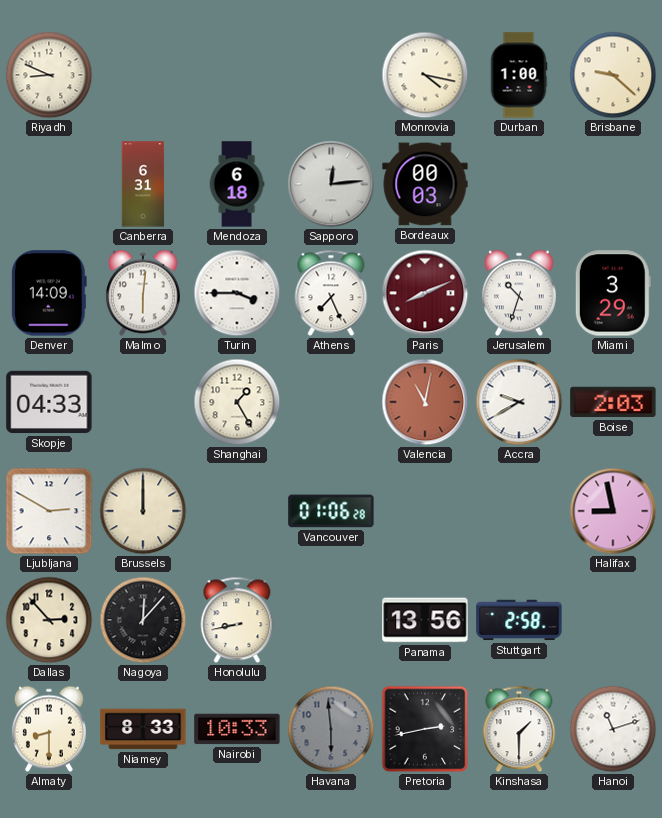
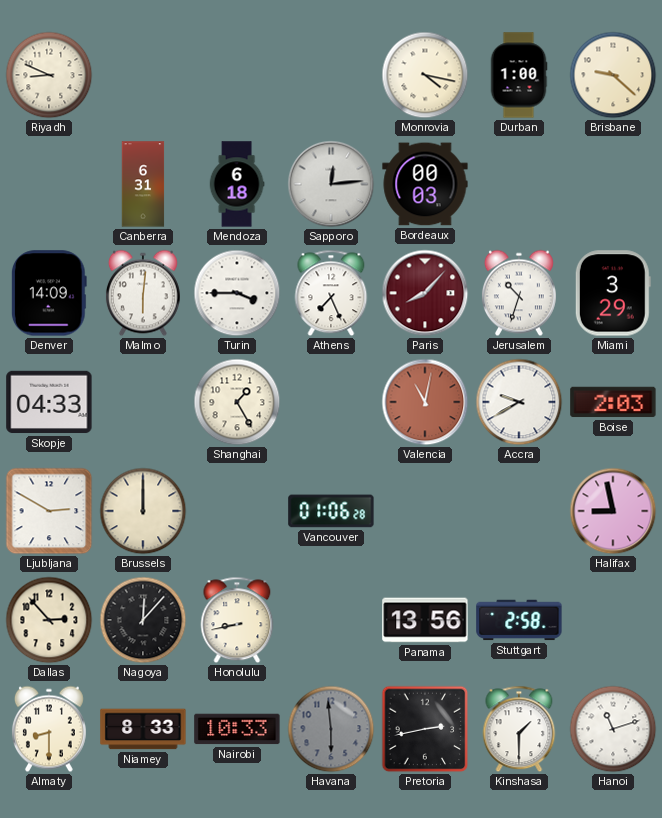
Paris: 8:11 -> 8:07 (425, 293)
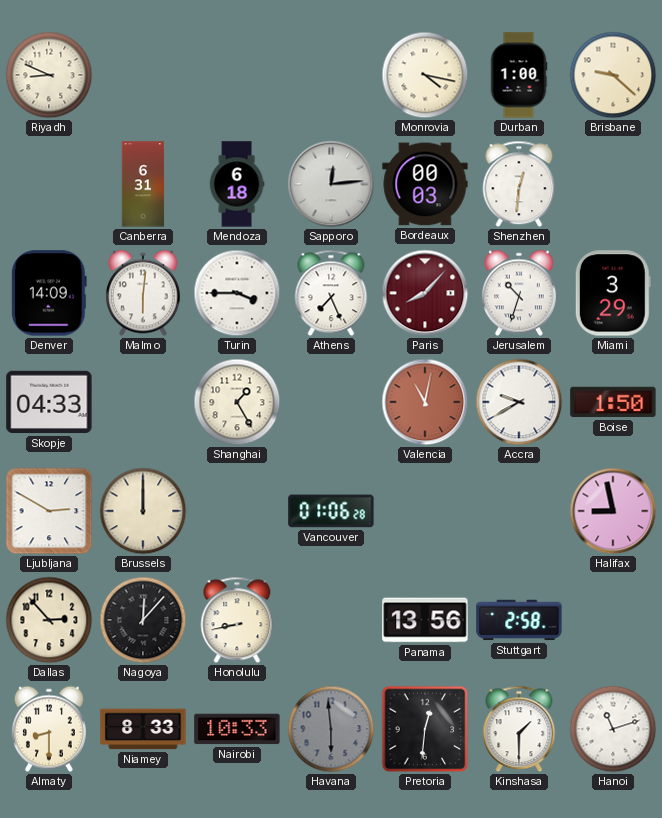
Shenzhen: none -> 12:31 (519, 184)
Boise: 2:03 -> 1:50 (613, 402)
Pretoria: 2:43 -> 12:31 (425, 729)
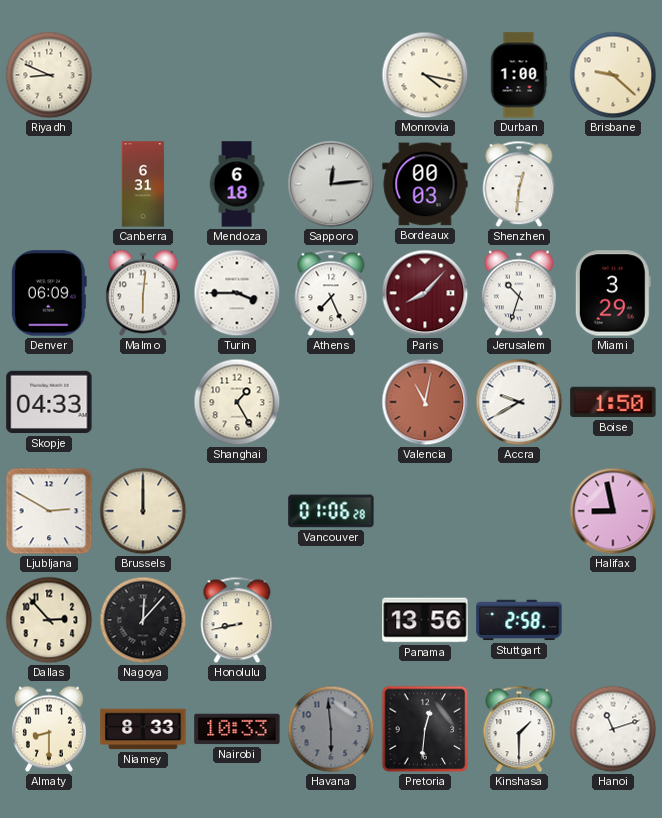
Denver: 14:09 -> 06:09 (49, 293)
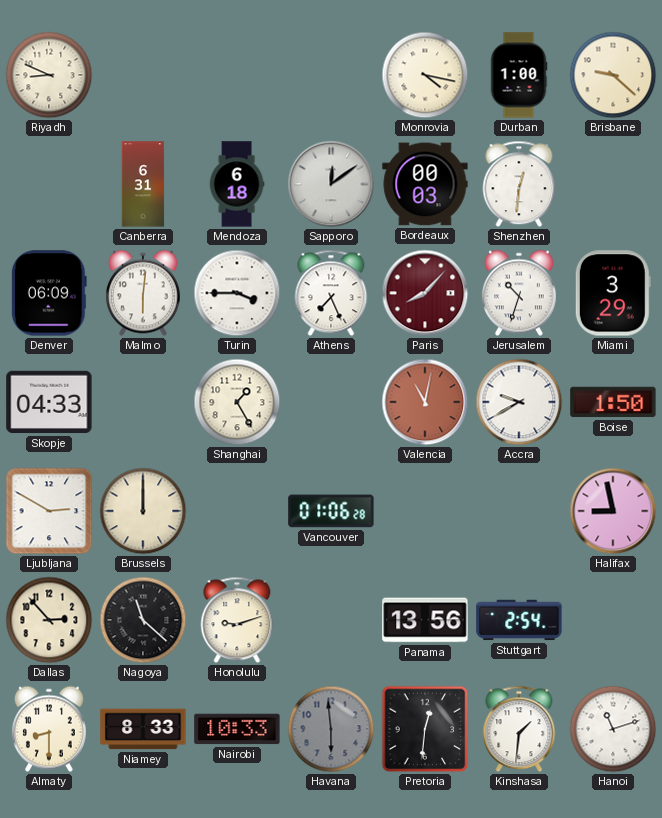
Sapporo: 12:14 -> 12:09 (331, 184)
Nagoya: 12:07 -> 11:22 (143, 620)
Honolulu: 8:43 -> 9:12 (237, 620)
Stuttgart: 2:58 -> 2:54 (519, 620)
Kinshasa: 1:30 -> 1:31 (519, 729)
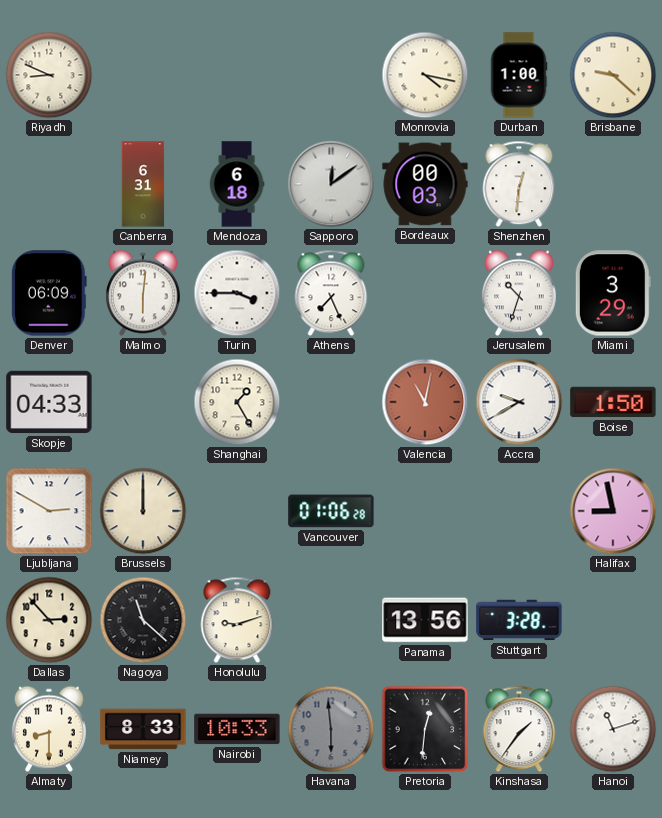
Paris: 8:07 -> none (425, 293)
Stuttgart: 2:54 -> 3:28 (519, 620)
Kinshasa: 1:31 -> 1:36 (519, 729)
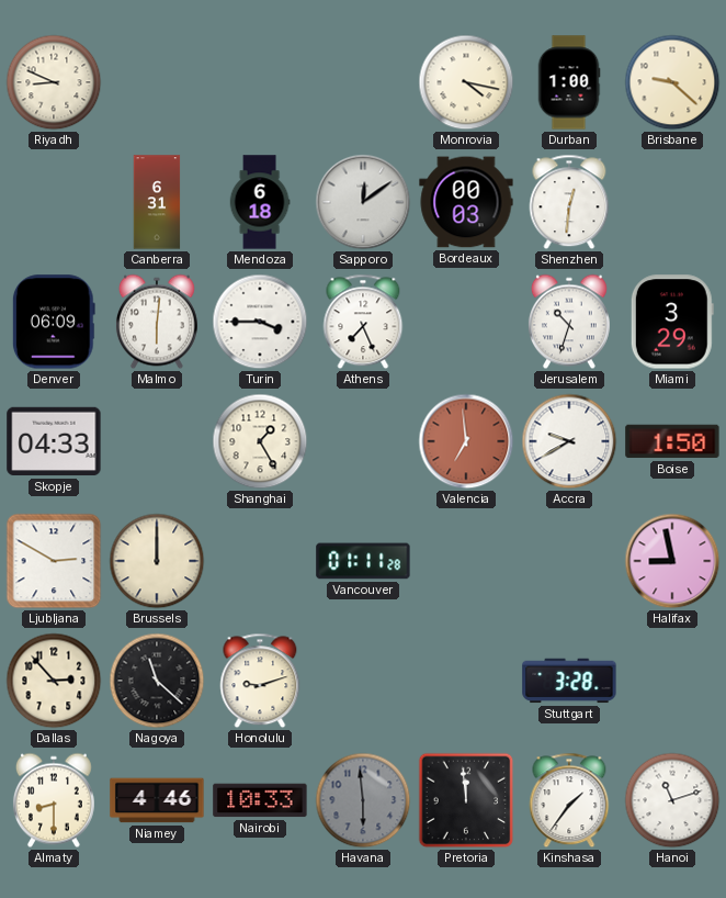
Valencia: 11:02 -> 6:59 (466, 441)
Vancouver: 01:06 -> 01:11 (363, 561)
Panama: 13:56 -> none (425, 620)
Niamey: 8:33 -> 4:46 (157, 800)
Pretoria: 12:31 -> 11:59 (466, 800)
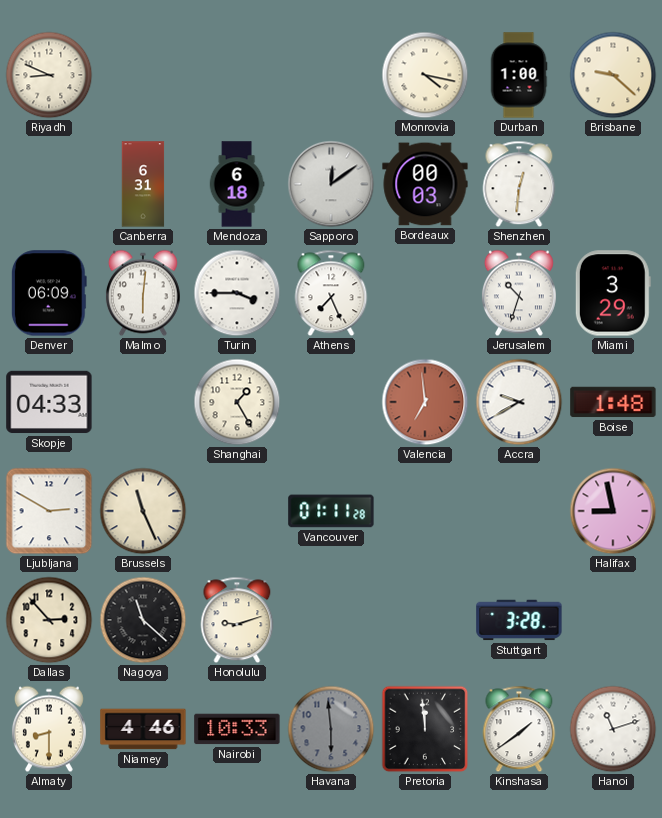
Boise: 1:50 -> 1:48 (613, 402)
Brussels: 12:00 -> 11:26 (143, 511)
Kinshasa: 1:36 -> 1:39 (519, 729)
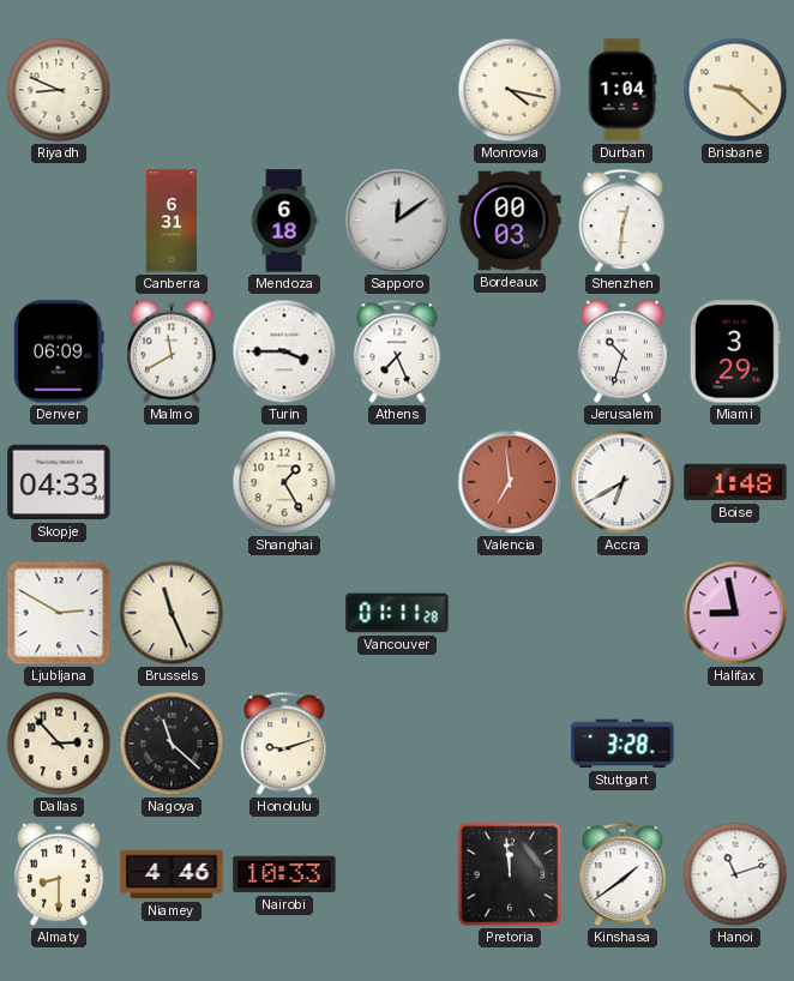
Durban: 1:00 -> 1:04 (622, 90)
Malmo: 6:01 -> 11:40 (172, 351)
Accra: 9:40 -> 6:40 (622, 482)
Havana: 5:59 -> none (331, 729)
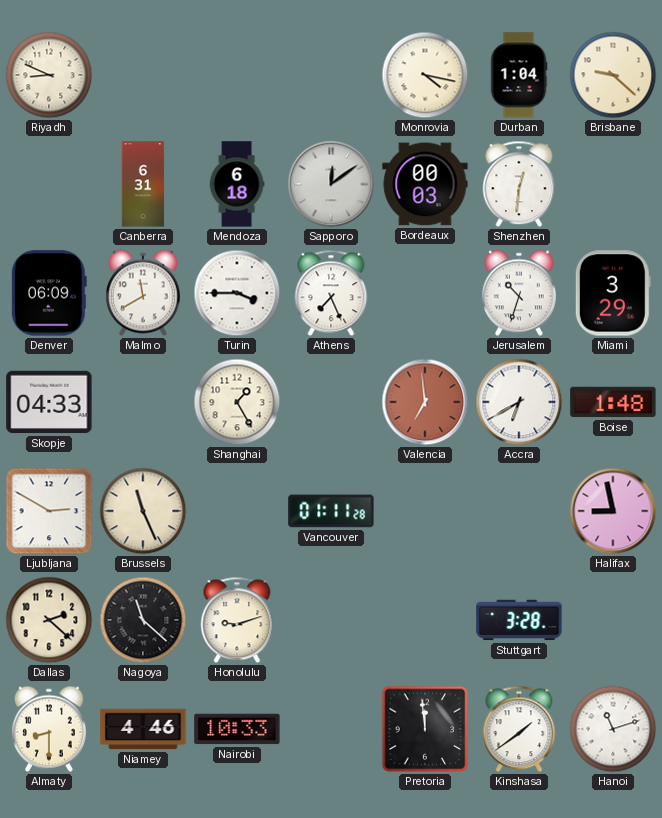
Dallas: 2:53 -> 2:22 (49, 620)
